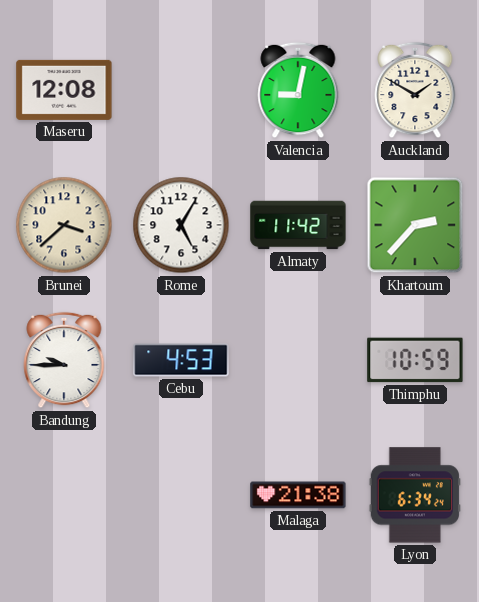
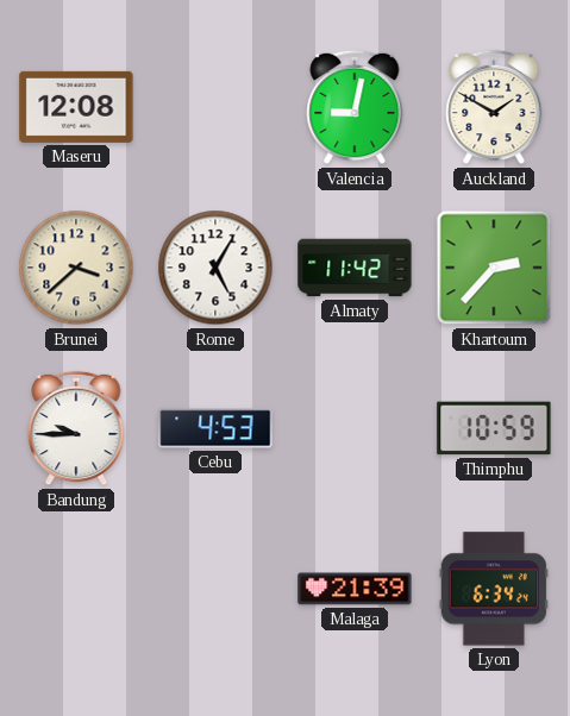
Malaga: 21:38 -> 21:39 (355, 589)
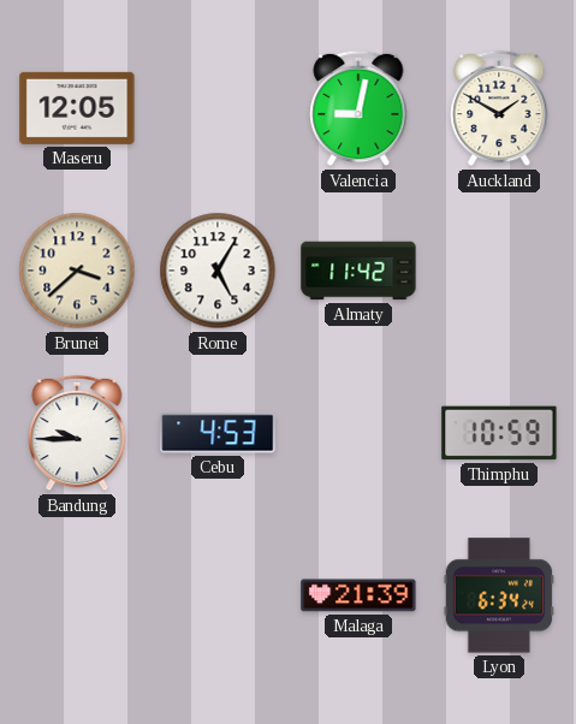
Maseru: 12:08 -> 12:05 (77, 108)
Khartoum: 2:37 -> none (494, 268)
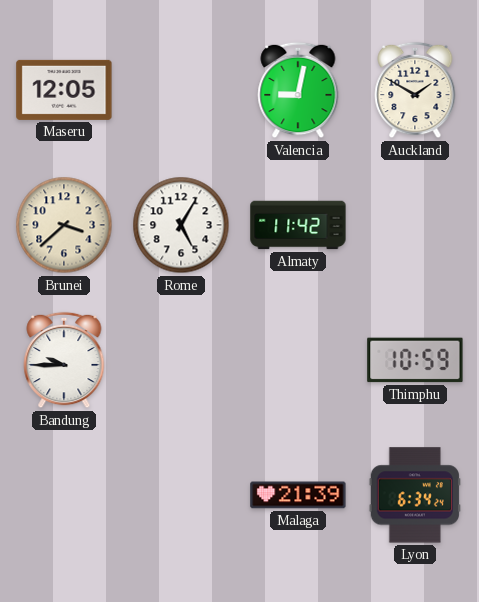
Cebu: 4:53 -> none (218, 433)
